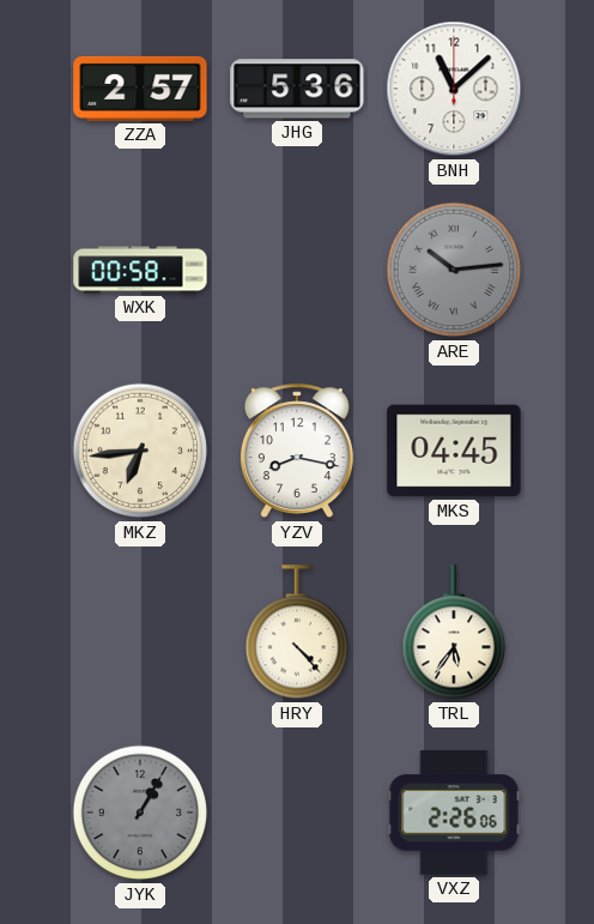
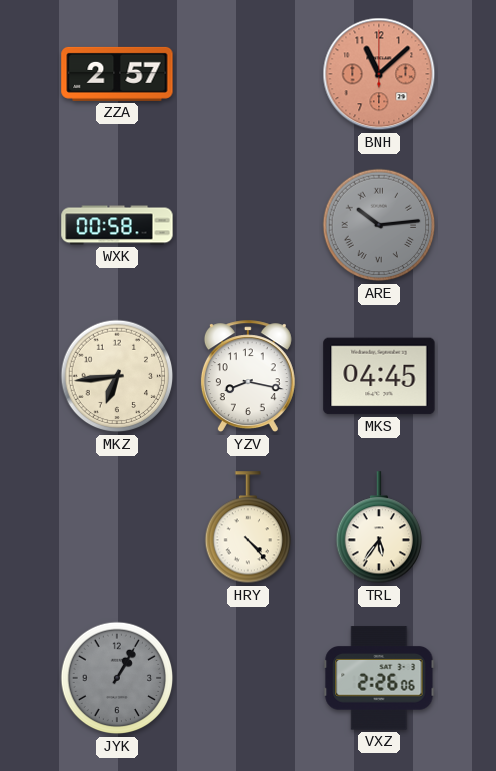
JHG: 5:36 -> none (297, 89)
BNH dial: white -> salmon (379, 74)
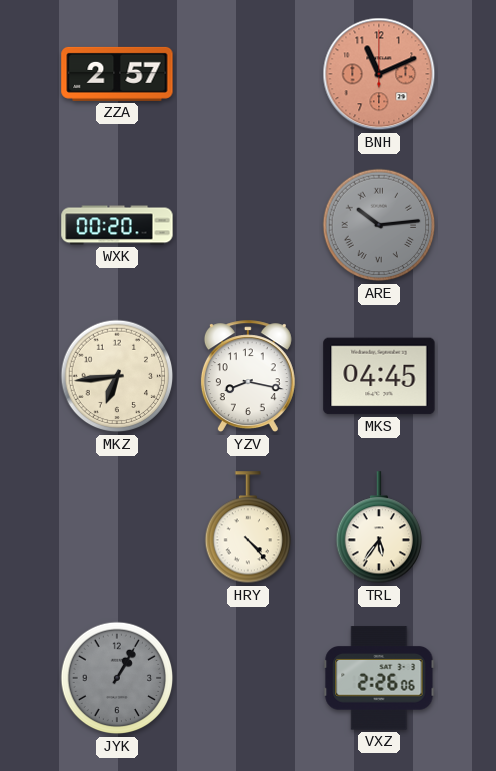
BNH: 11:08 -> 11:11 (379, 74)
WXK: 00:58 -> 00:20 (117, 225)
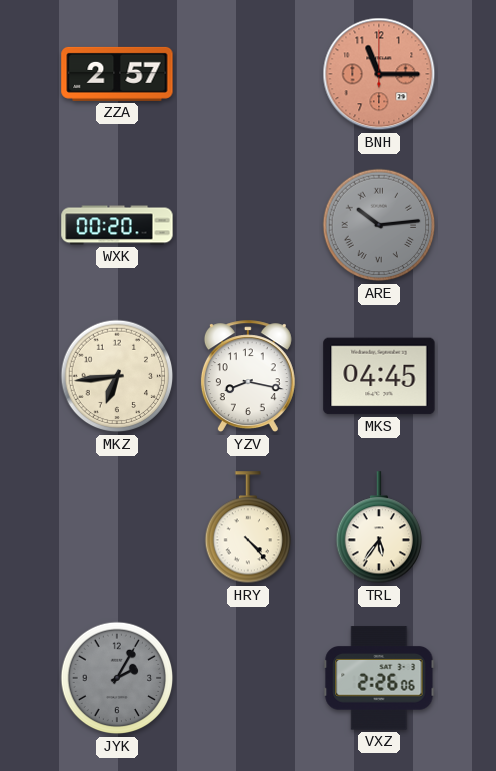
BNH: 11:11 -> 11:15 (379, 74)
JYK: 1:05 -> 2:05 (117, 678)
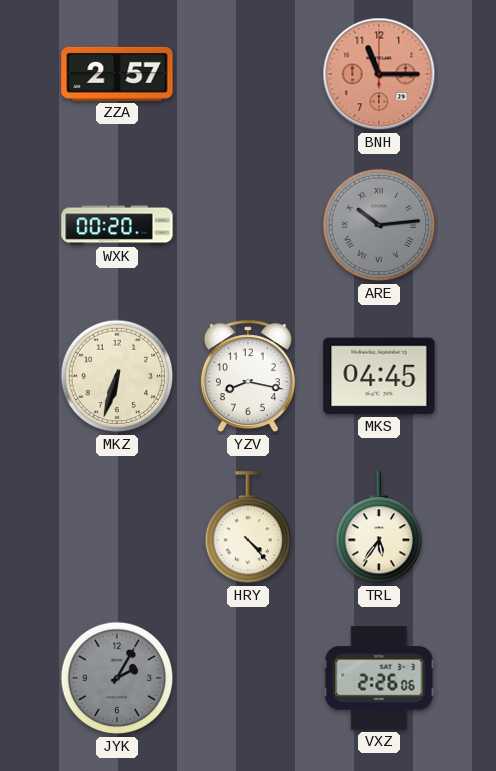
MKZ: 6:44 -> 6:33 (117, 376)
